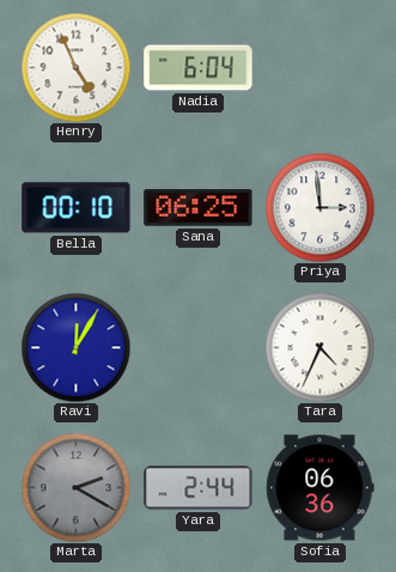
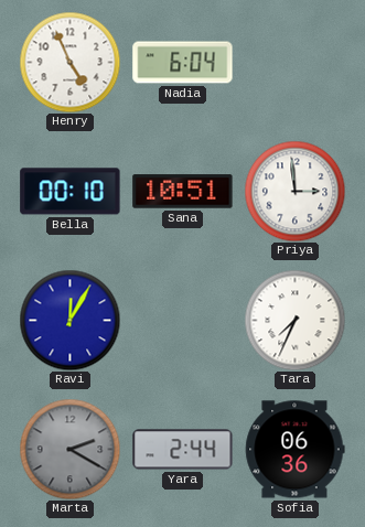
Sana: 06:25 -> 10:51 (183, 192)
Tara: 4:34 -> 7:34 (294, 320)
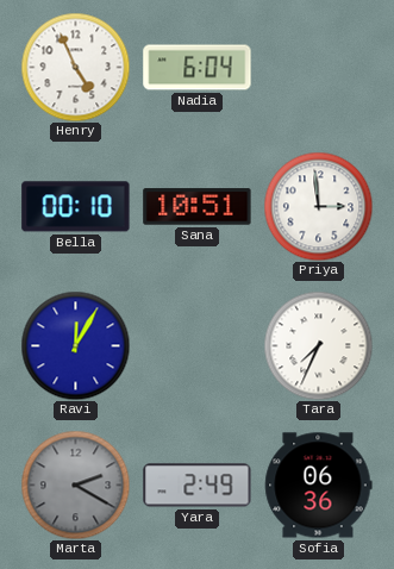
Yara: 2:44 -> 2:49 (198, 486)
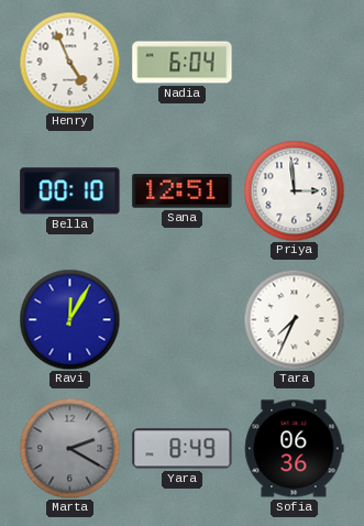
Sana: 10:51 -> 12:51 (183, 191)
Yara: 2:49 -> 8:49 (183, 449)
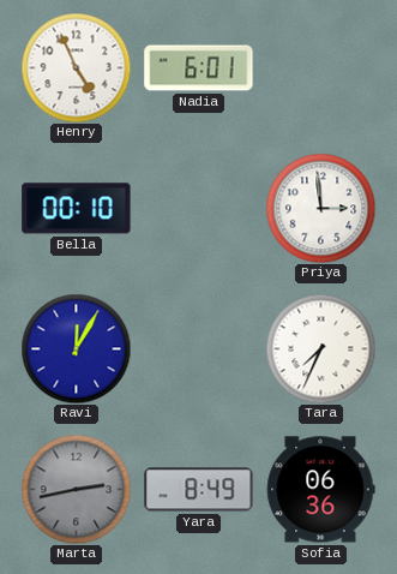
Nadia: 6:04 -> 6:01 (199, 68)
Sana: 12:51 -> none (183, 191)
Marta: 2:20 -> 2:43 (76, 489)
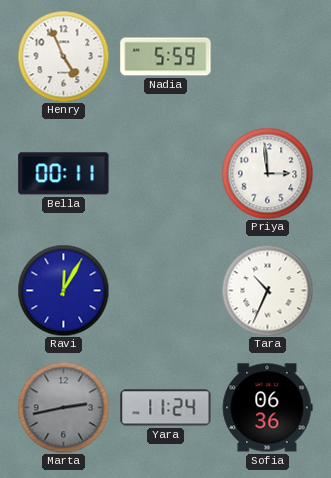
Nadia: 6:01 -> 5:59 (166, 57)
Bella: 00:10 -> 00:11 (64, 174)
Tara: 7:34 -> 10:34 (267, 290)
Yara: 8:49 -> 11:24 (166, 408)
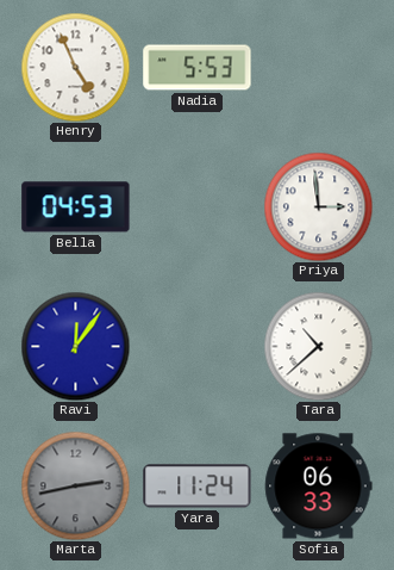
Nadia: 5:59 -> 5:53 (198, 68)
Bella: 00:11 -> 04:53 (76, 207)
Ravi: 12:05 -> 12:06 (75, 346)
Tara: 10:34 -> 10:38 (318, 346)
Sofia: 06:36 -> 06:33 (318, 487)
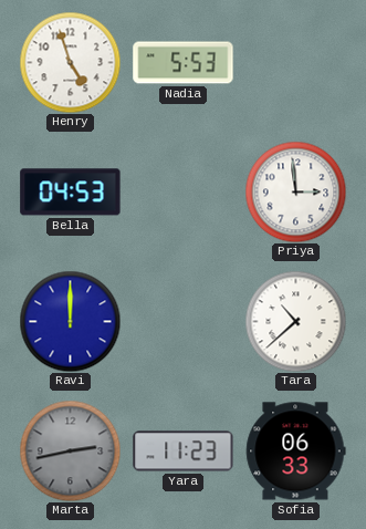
Henry: 4:56 -> 4:57 (70, 62)
Ravi: 12:06 -> 12:00 (70, 321)
Yara: 11:24 -> 11:23 (184, 452)
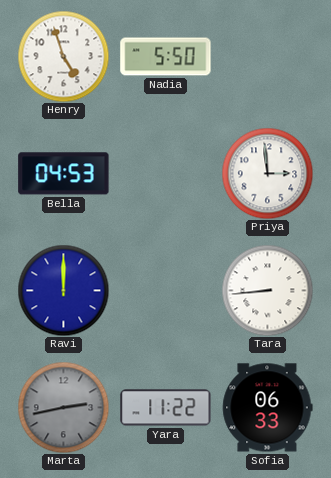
Nadia: 5:53 -> 5:50 (166, 57)
Tara: 10:38 -> 8:44 (267, 290)
Yara: 11:23 -> 11:22 (166, 408)
